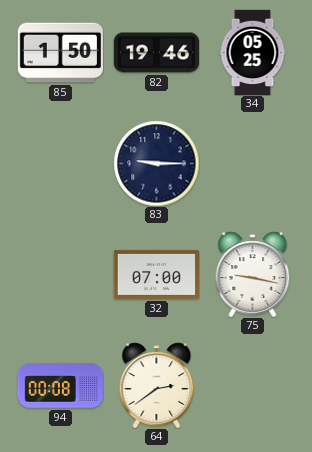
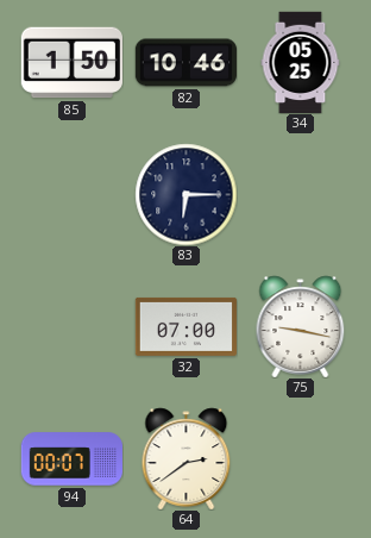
82: 19:46 -> 10:46 (185, 63)
83: 9:15 -> 6:15 (185, 194)
94: 00:08 -> 00:07 (71, 459)
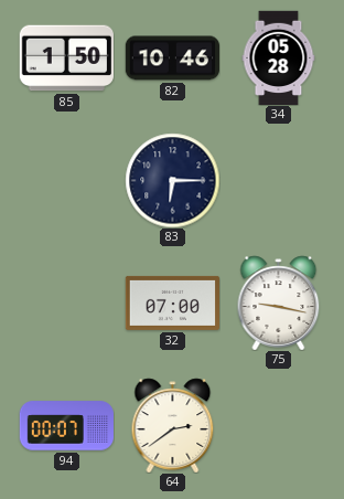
34: 05:25 -> 05:28 (279, 57)
